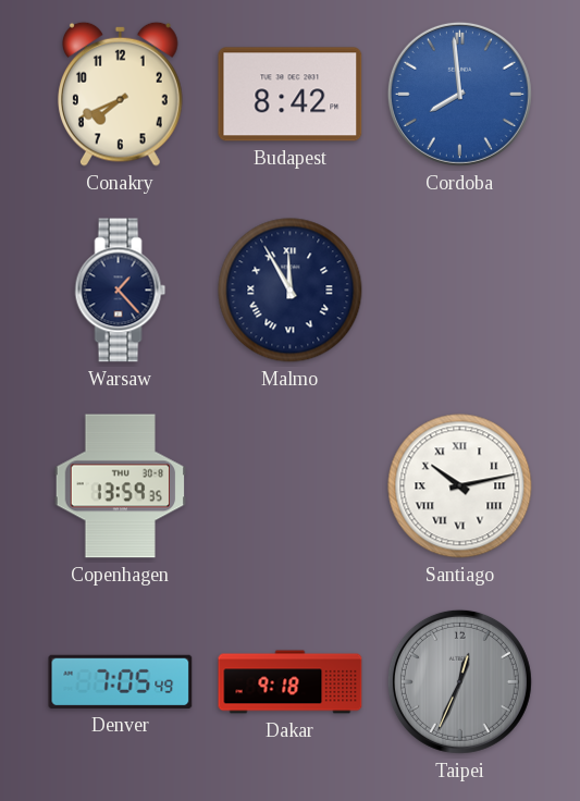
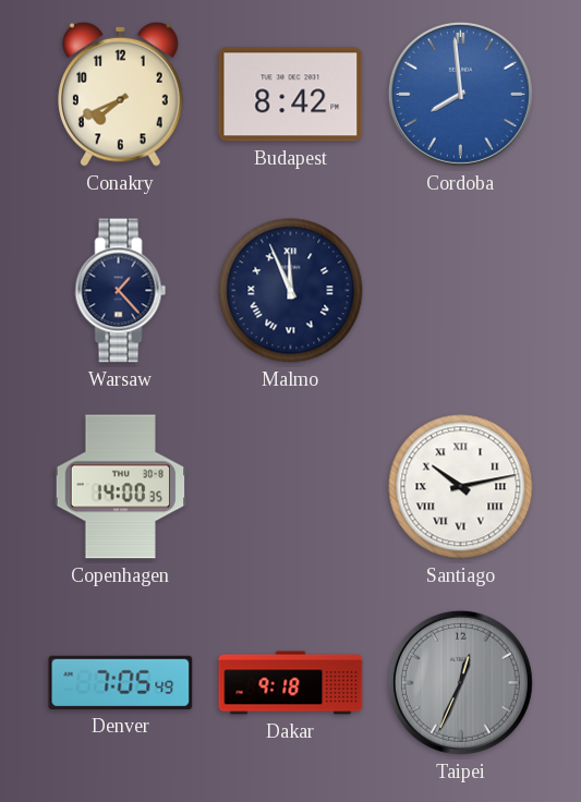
Malmo: 11:55 -> 11:56 (291, 291)
Copenhagen: 13:59 -> 14:00 (121, 487)
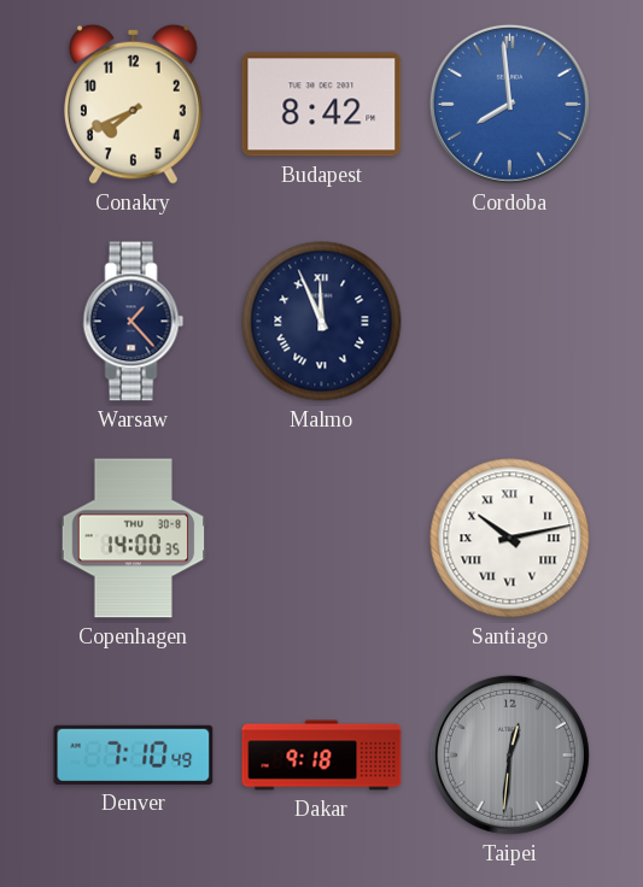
Denver: 7:05 -> 7:10 (134, 754)
Taipei: 12:34 -> 12:31 (509, 754)
